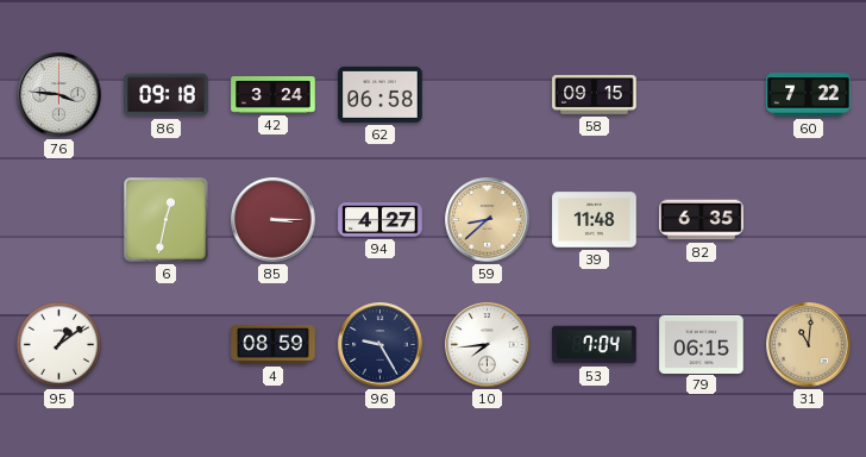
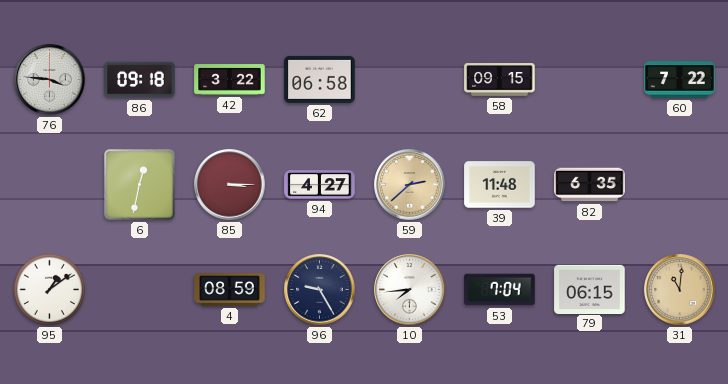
42: 3:24 -> 3:22 (230, 80)
59: 8:38 -> 2:38 (410, 185)
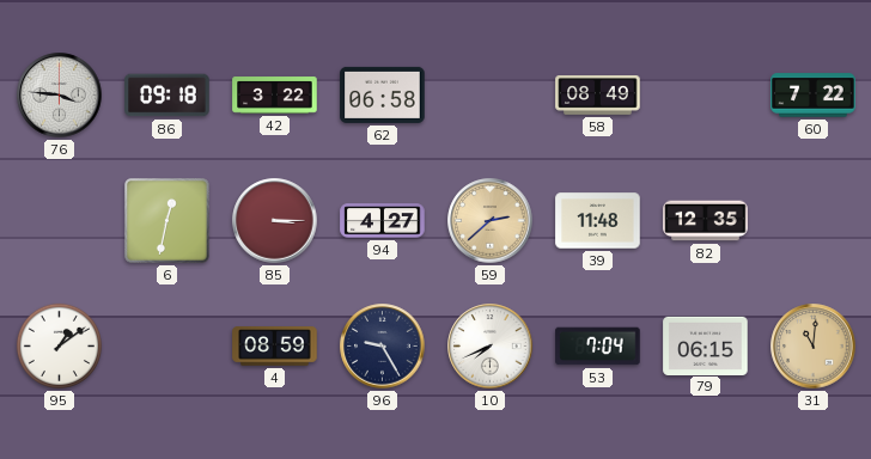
58: 09:15 -> 08:49 (598, 96)
82: 6:35 -> 12:35 (706, 221)
10: 7:44 -> 7:41 (491, 347)
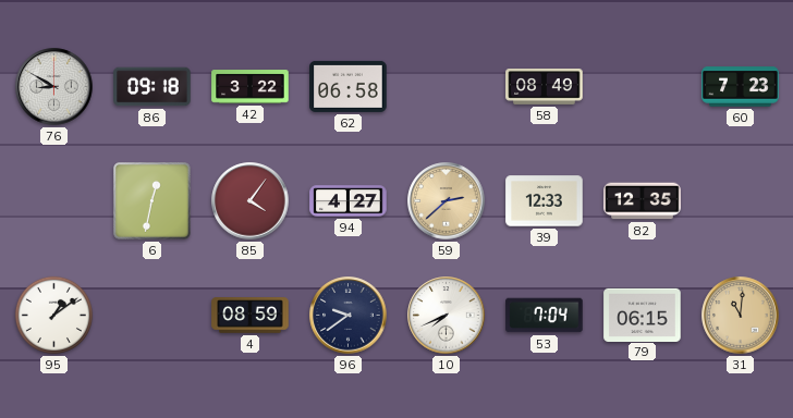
76: 3:46 -> 8:50 (54, 87)
60: 7:22 -> 7:23 (741, 87)
85: 3:15 -> 4:06 (251, 201)
39: 11:48 -> 12:33 (545, 201)
96: 9:25 -> 9:39 (349, 316)
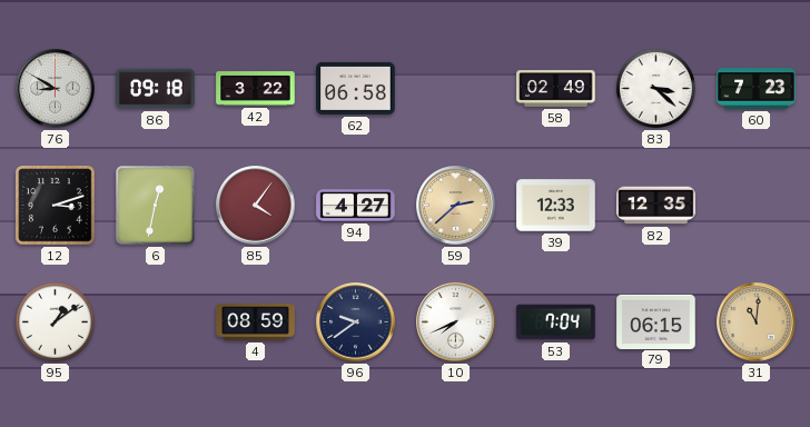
58: 08:49 -> 02:49 (556, 89)
83: none -> 3:22 (655, 88)
12: none -> 3:12 (56, 206)
